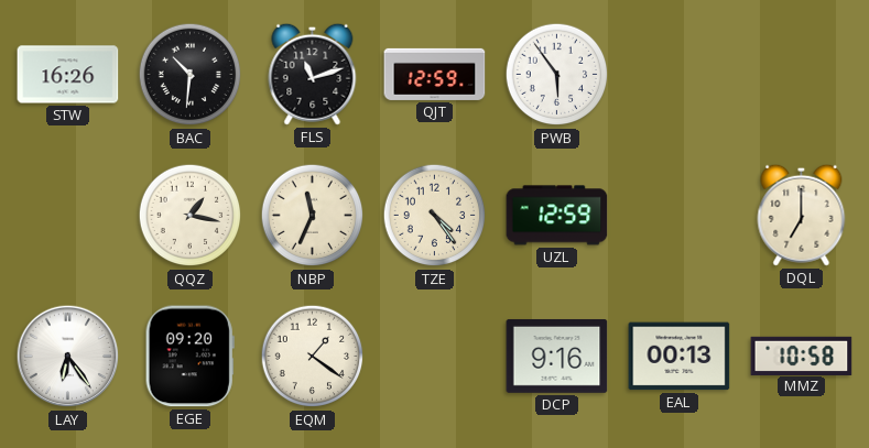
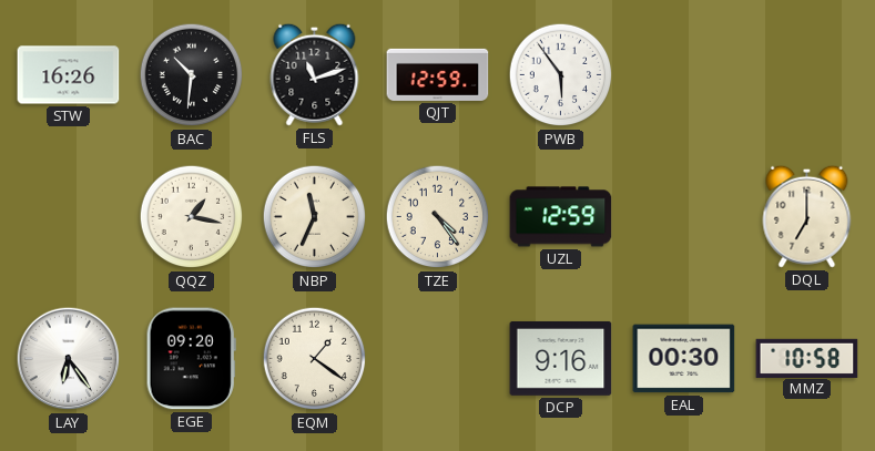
EAL: 00:13 -> 00:30 (684, 359)
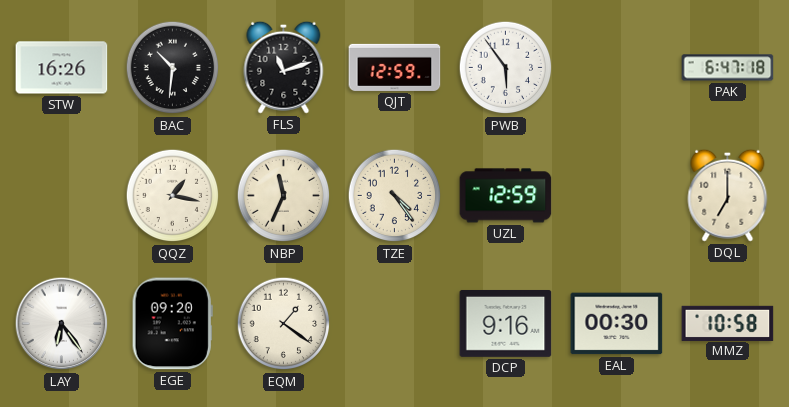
PAK: none -> 6:47 (728, 68)
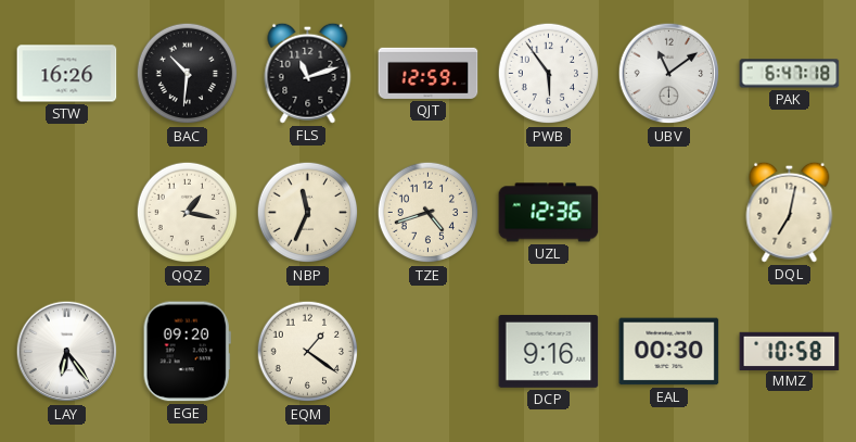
UBV: none -> 11:09 (669, 74)
TZE: 4:24 -> 4:42 (429, 213)
UZL: 12:59 -> 12:36 (549, 213)
DQL: 7:00 -> 7:02 (790, 212)
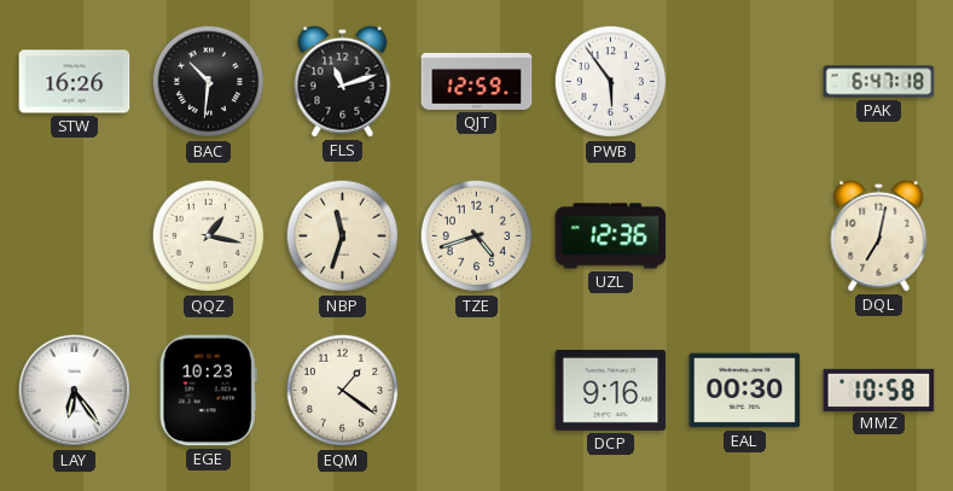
UBV: 11:09 -> none (669, 74)
NBP: 11:34 -> 11:33 (343, 236)
EGE: 09:20 -> 10:23 (208, 391)
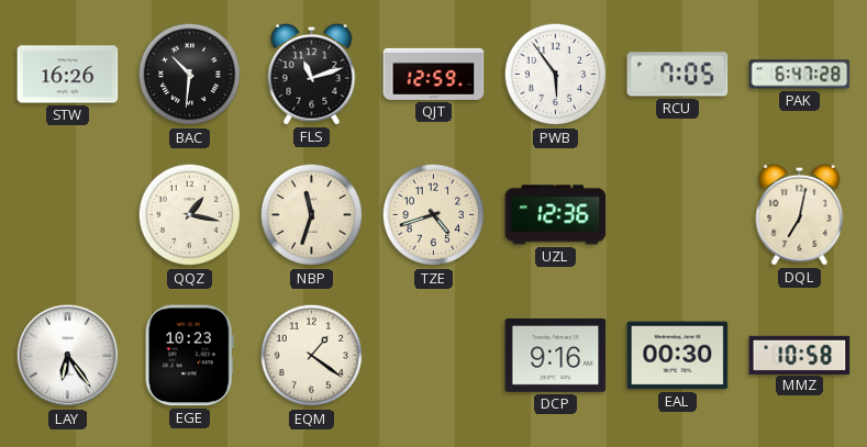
RCU: none -> 7:05 (678, 75)
PAK: 6:47:18 -> 6:47:28 (800, 75)
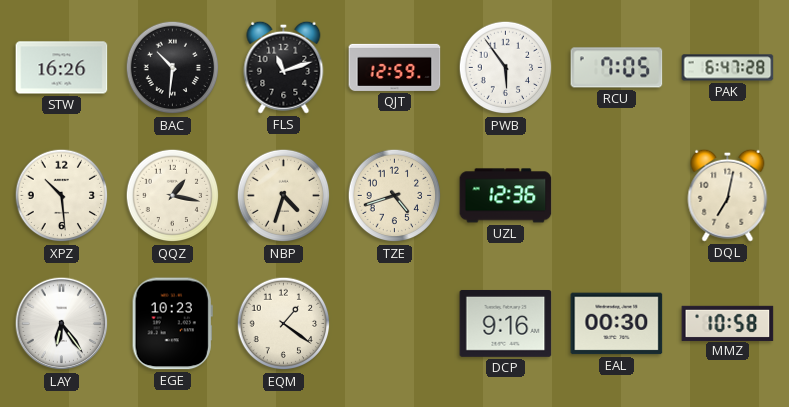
XPZ: none -> 10:29 (62, 196)
NBP: 11:33 -> 4:33 (284, 196)
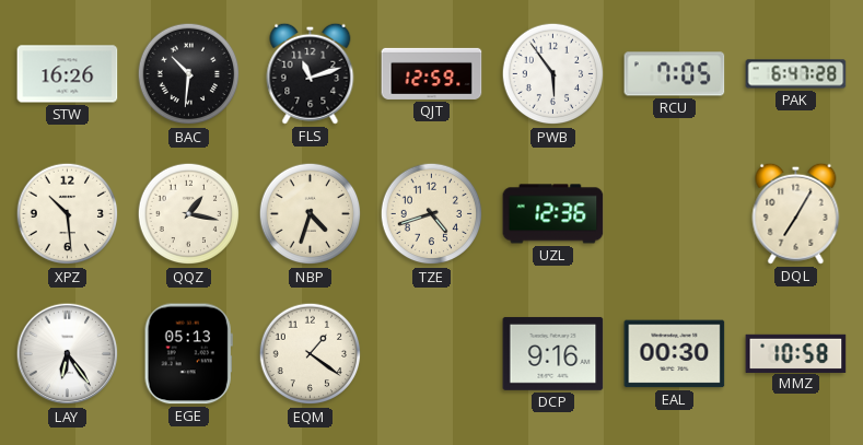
DQL: 7:02 -> 7:05 (796, 213)
EGE: 10:23 -> 05:13 (188, 354)
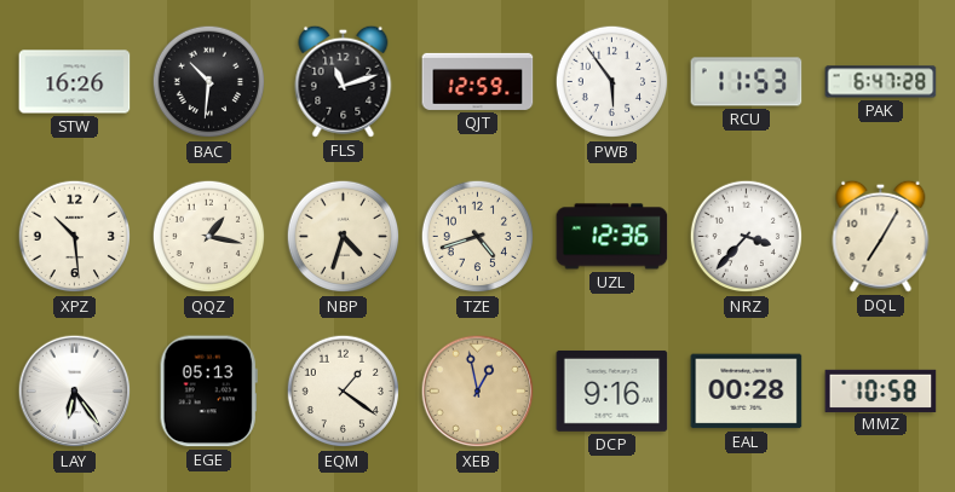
RCU: 7:05 -> 11:53 (747, 82)
NRZ: none -> 3:37 (747, 237)
XEB: none -> 12:58 (478, 392)
EAL: 00:30 -> 00:28 (747, 392)
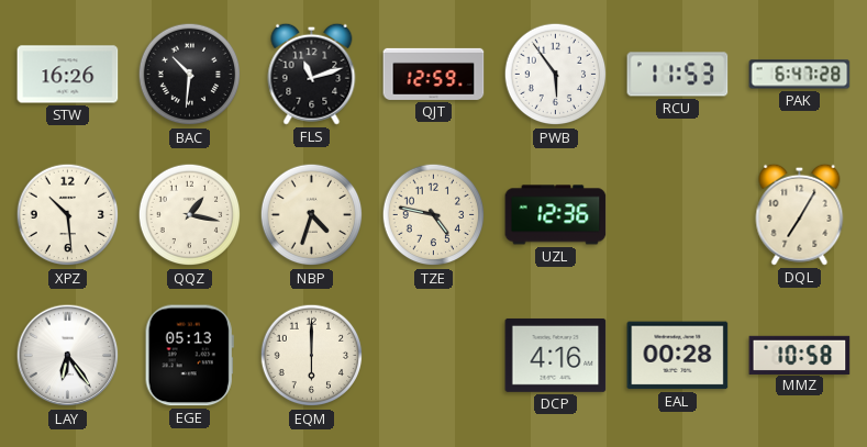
TZE: 4:42 -> 4:47 (434, 215)
NRZ: 3:37 -> none (747, 237)
EQM: 1:21 -> 6:00 (312, 356)
XEB: 12:58 -> none (478, 392)
DCP: 9:16 -> 4:16 (556, 355)
